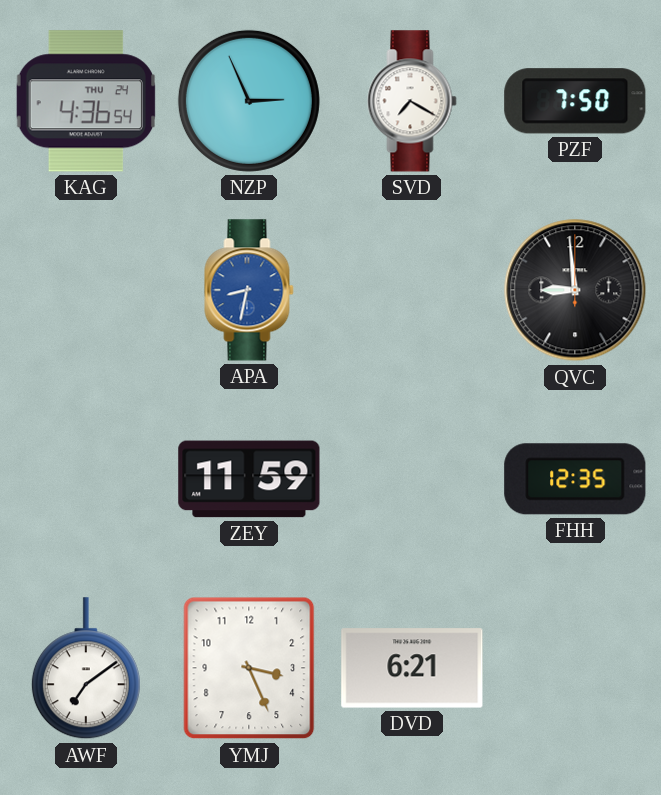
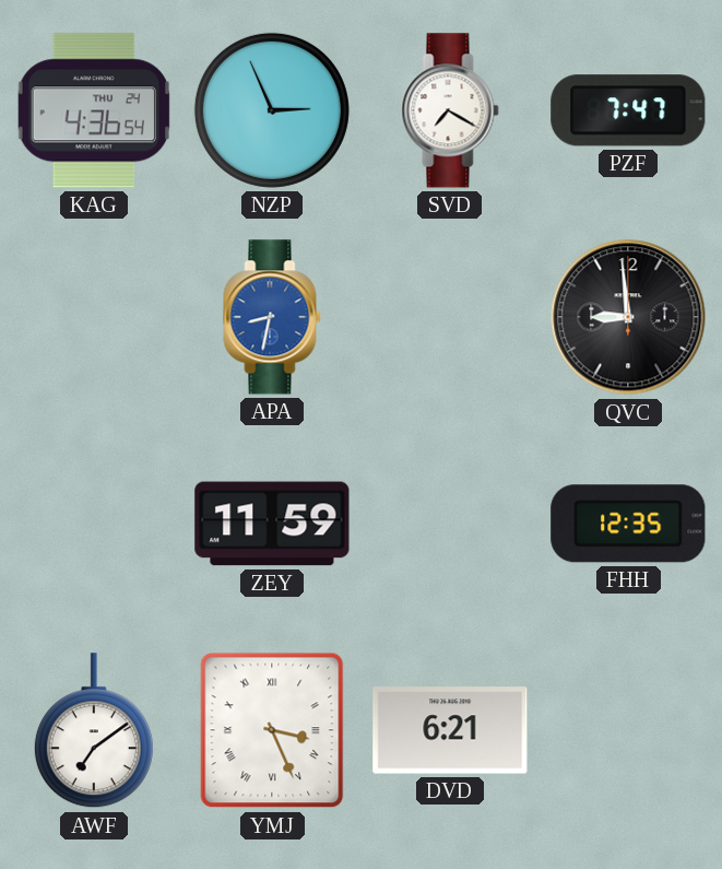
PZF: 7:50 -> 7:47 (628, 110)
YMJ numerals: Arabic -> Roman (272, 730)
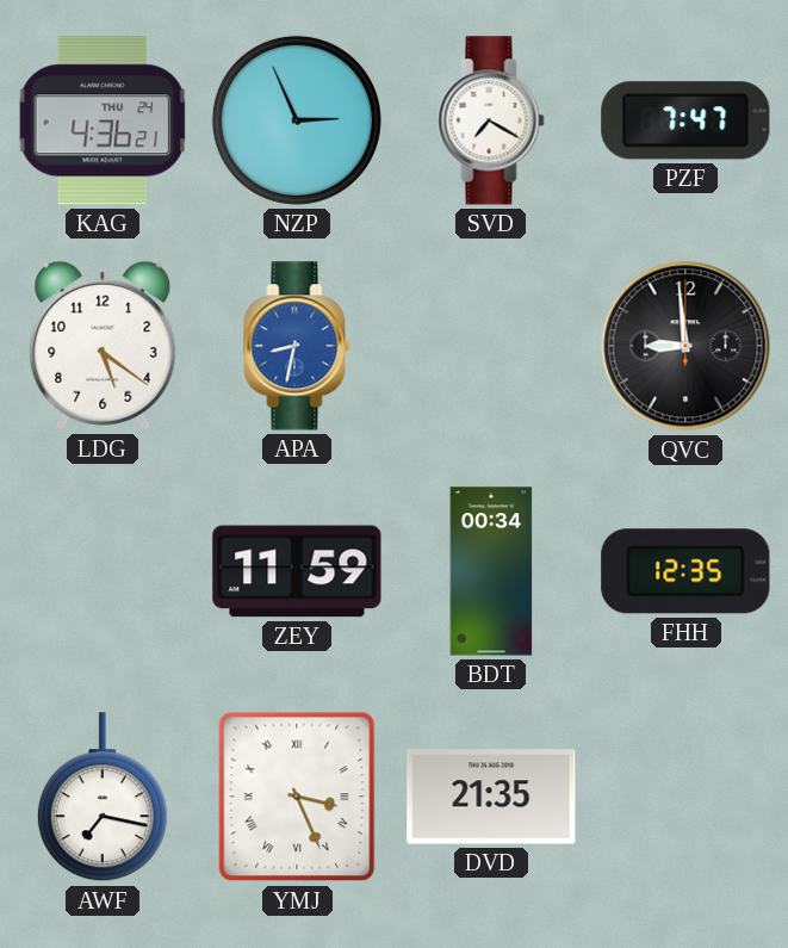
KAG: 4:36:54 -> 4:36:21 (101, 120)
LDG: none -> 5:21 (103, 346)
BDT: none -> 00:34 (491, 571)
AWF: 7:09 -> 7:17 (103, 798)
DVD: 6:21 -> 21:35 (491, 797)
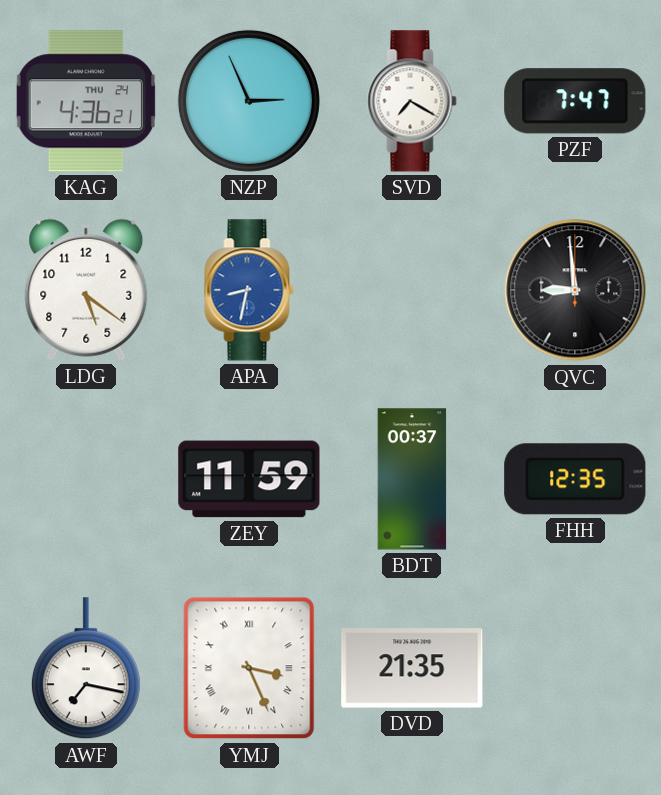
BDT: 00:34 -> 00:37 (412, 479)
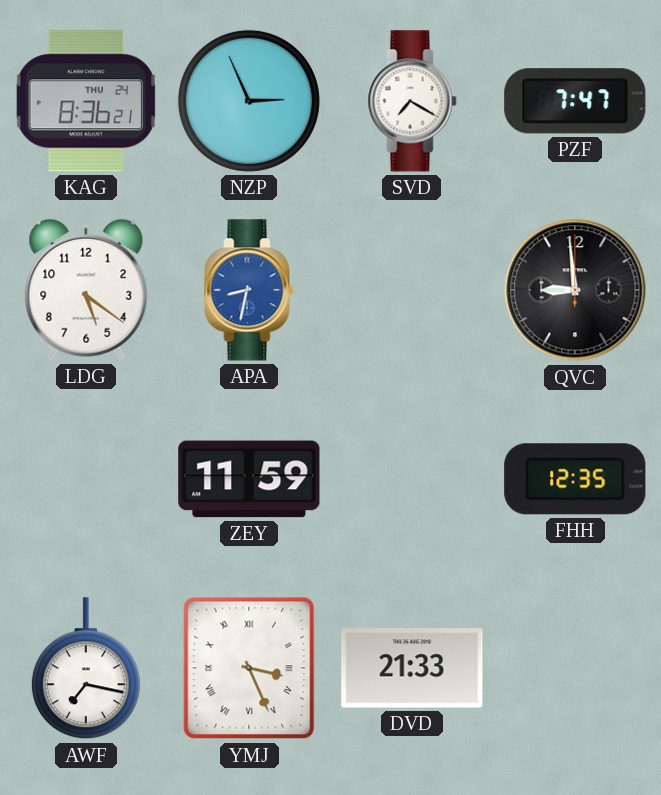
KAG: 4:36 -> 8:36 (85, 101)
BDT: 00:37 -> none (412, 479)
DVD: 21:35 -> 21:33 (412, 668)
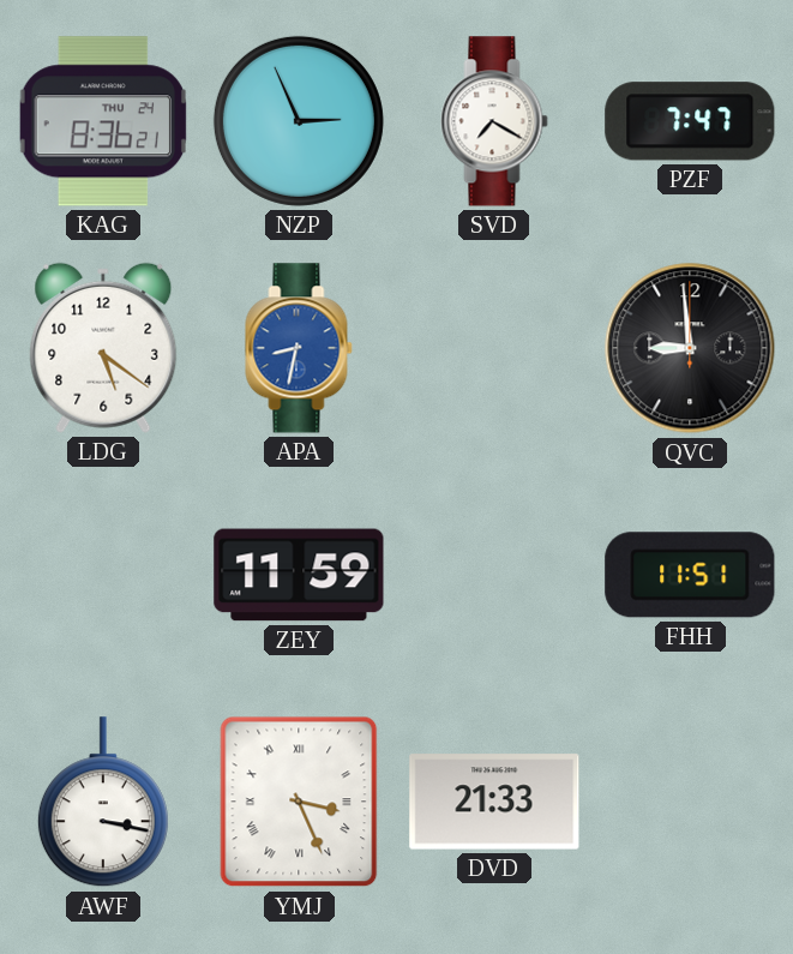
FHH: 12:35 -> 11:51 (690, 575)
AWF: 7:17 -> 3:17 (103, 803)
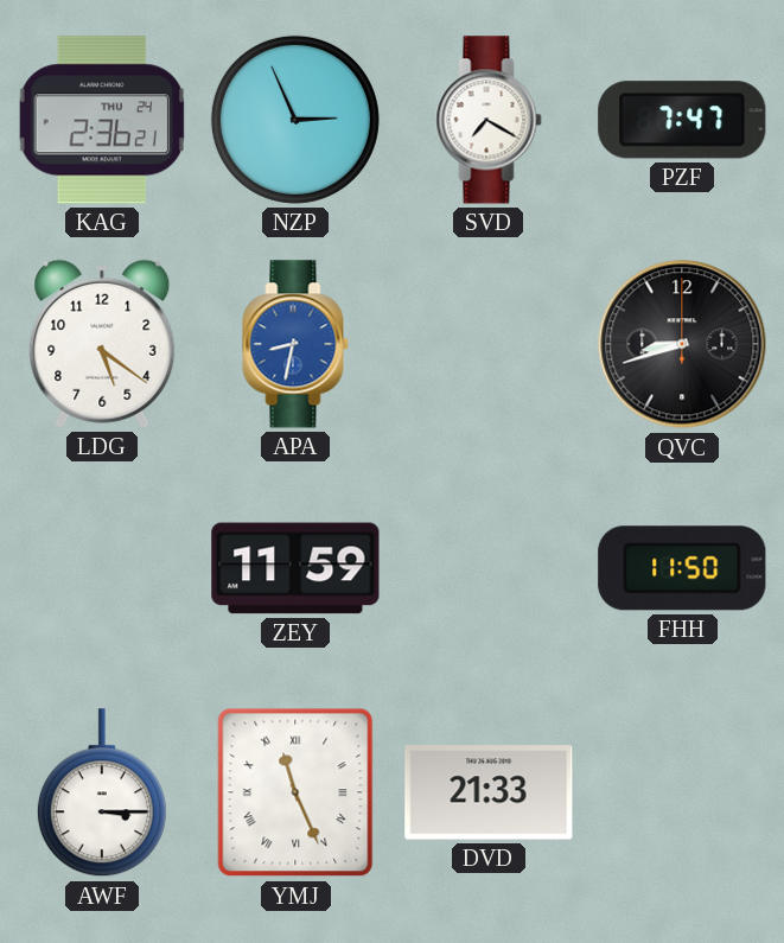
KAG: 8:36 -> 2:36 (101, 120)
QVC: 8:59 -> 8:42 (682, 344)
FHH: 11:51 -> 11:50 (682, 568)
AWF: 3:17 -> 3:15 (102, 794)
YMJ: 3:26 -> 11:26 (295, 792)
